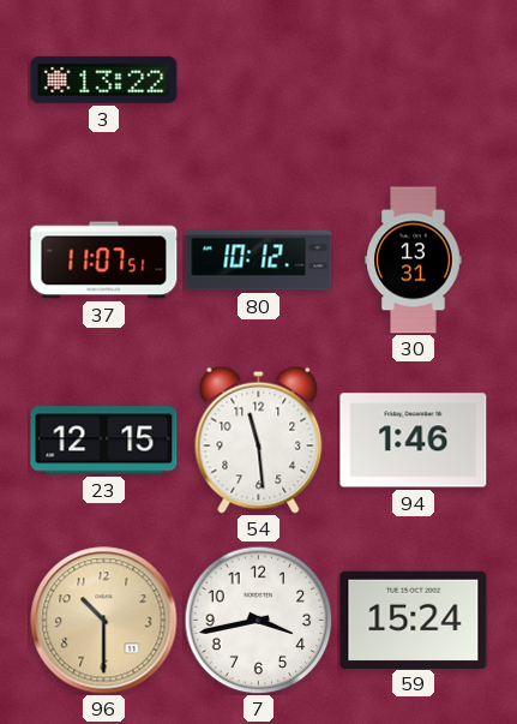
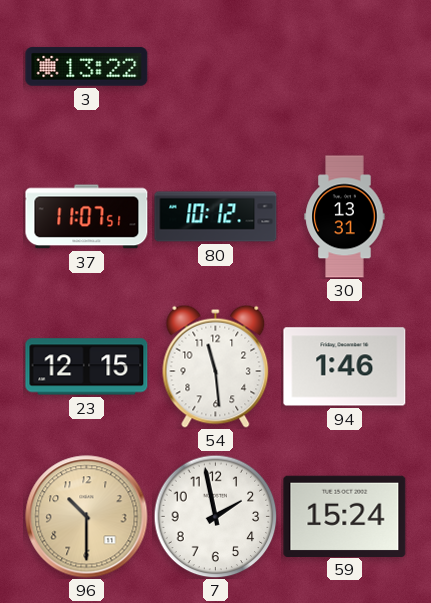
7: 3:43 -> 1:58 (215, 516)
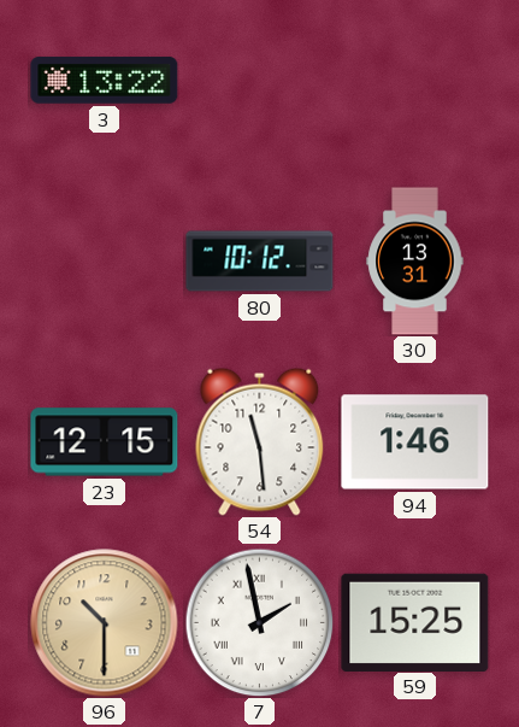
37: 11:07 -> none (87, 217)
7 numerals: Arabic -> Roman (259, 622)
59: 15:24 -> 15:25 (415, 622)
